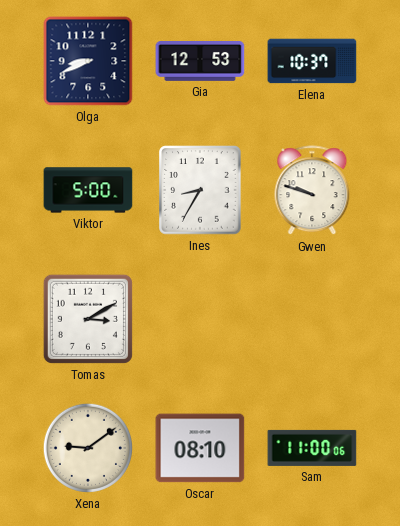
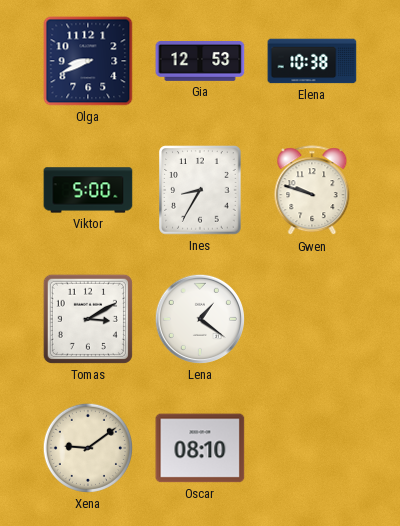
Elena: 10:37 -> 10:38 (312, 61)
Lena: none -> 1:21 (200, 319)
Sam: 11:00 -> none (312, 448)
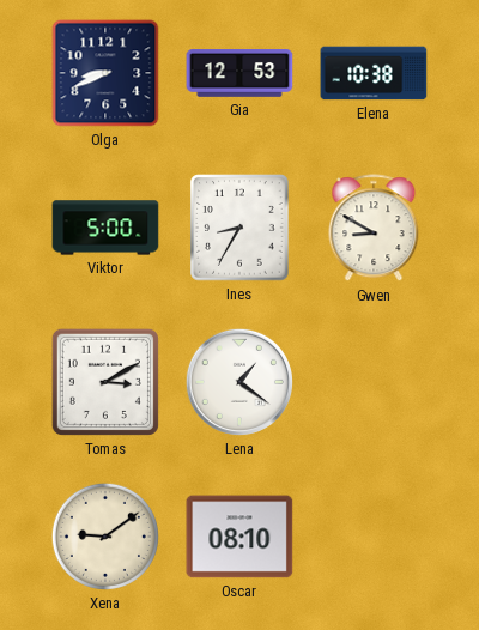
Gwen: 9:48 -> 8:50 (374, 229)
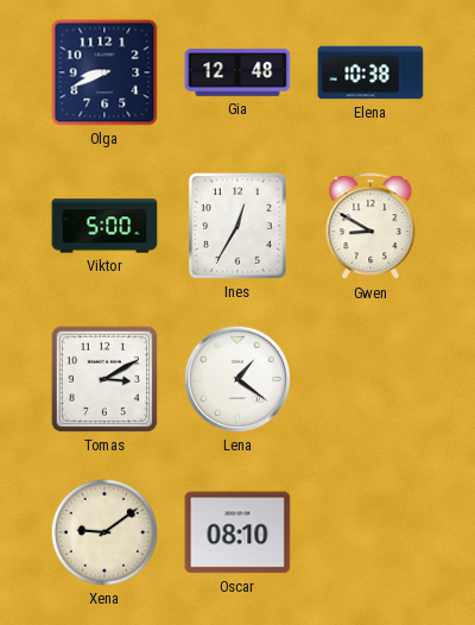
Gia: 12:53 -> 12:48 (237, 74)
Ines: 8:35 -> 12:35 (237, 226)
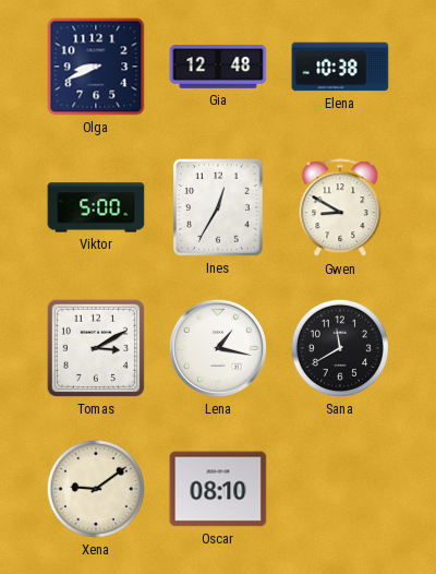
Lena: 1:21 -> 1:17 (218, 348)
Sana: none -> 11:40 (340, 348)
